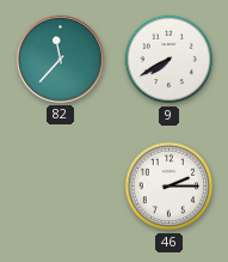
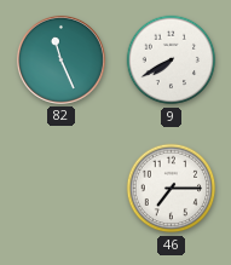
82: 11:37 -> 11:26 (60, 59)
46: 2:15 -> 7:15 (172, 189)
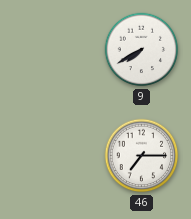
82: 11:26 -> none (60, 59)
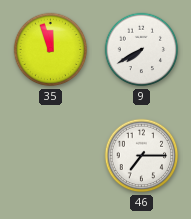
35: none -> 11:57 (51, 50)
